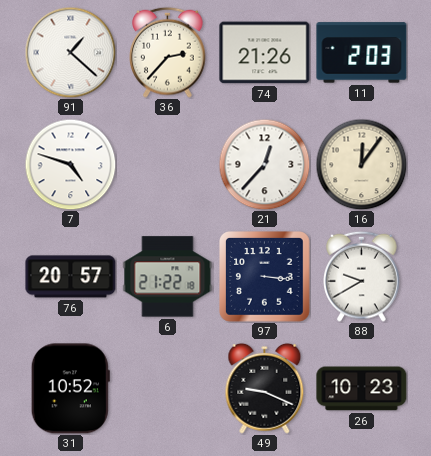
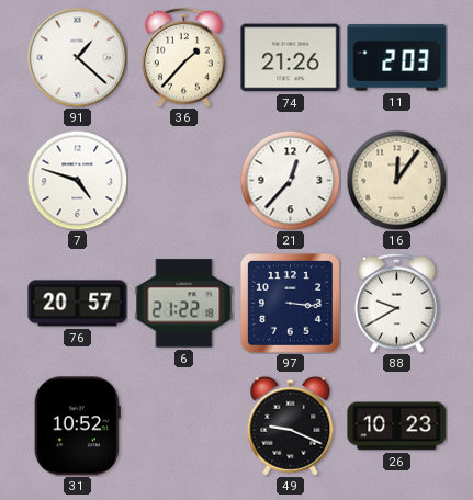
36: 2:37 -> 1:37 (184, 57)
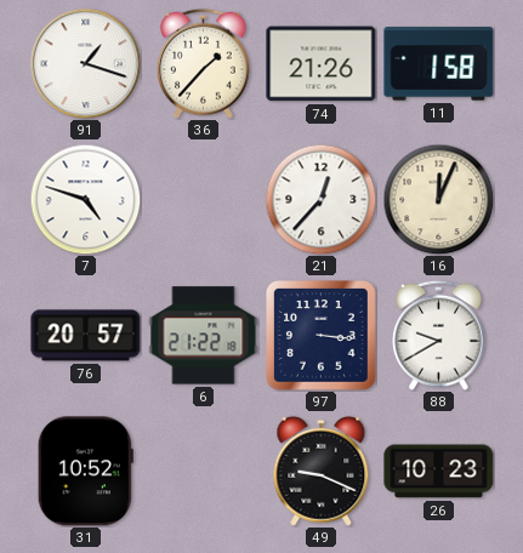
91: 1:22 -> 1:18 (85, 63)
11: 2:03 -> 1:58 (439, 64)
16: 12:06 -> 12:04 (438, 199)
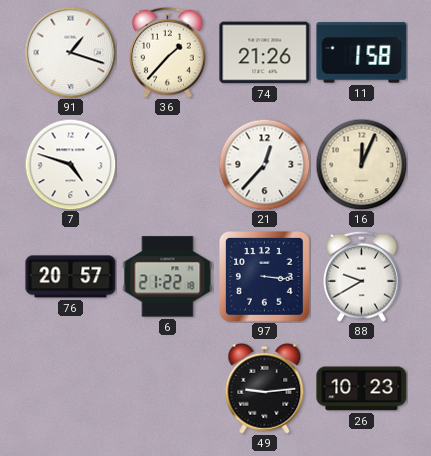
31: 10:52 -> none (85, 472)
49: 9:19 -> 9:14 (265, 388)
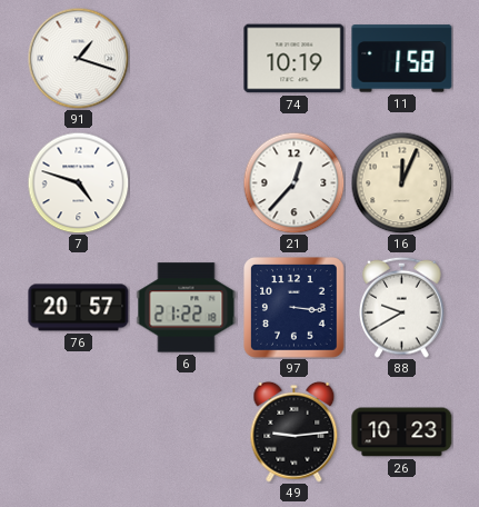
36: 1:37 -> none (168, 52)
74: 21:26 -> 10:19 (295, 59)
